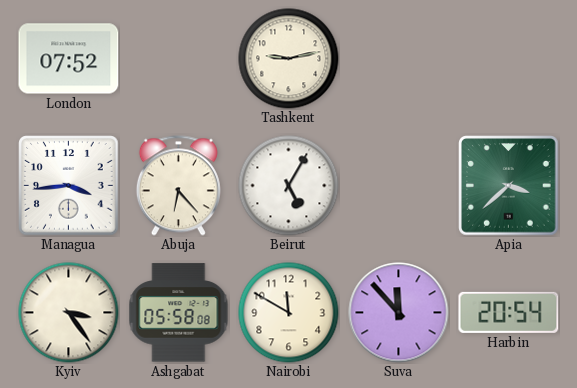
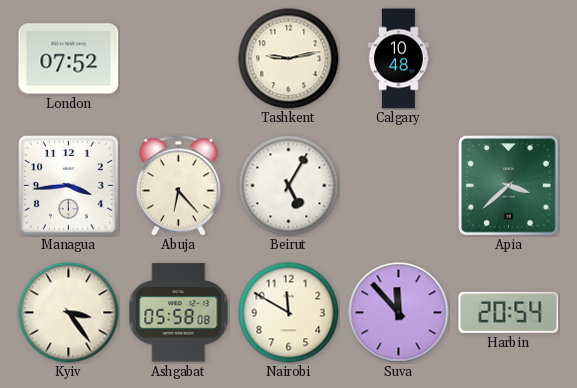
Calgary: none -> 10:48 (398, 59)
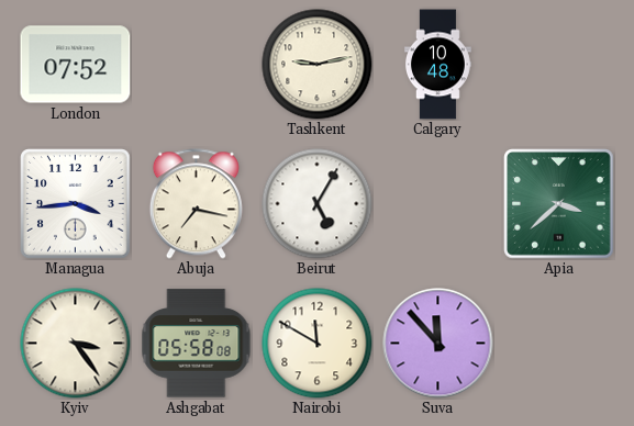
Abuja: 6:23 -> 7:17 (196, 204)
Harbin: 20:54 -> none (509, 312)
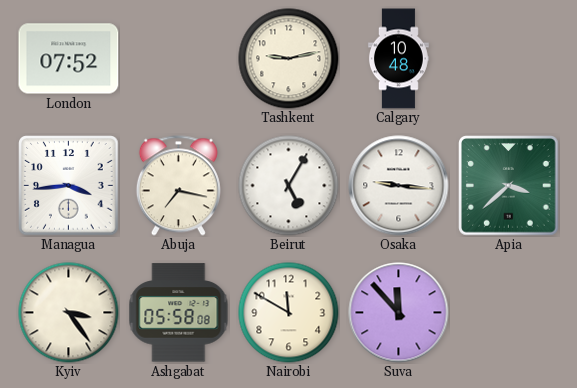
Osaka: none -> 9:16 (399, 186)
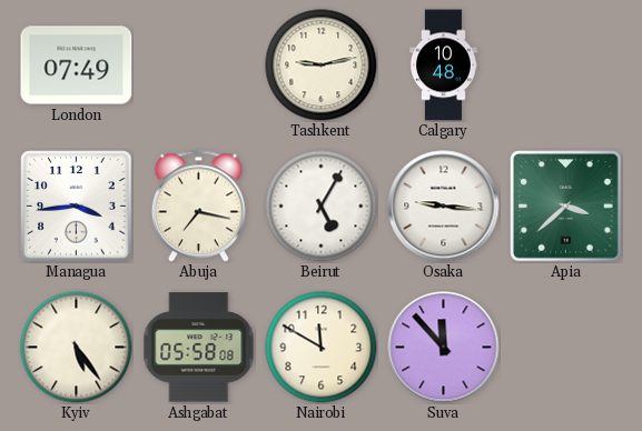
London: 07:52 -> 07:49 (77, 66)
Kyiv: 3:24 -> 5:24 (77, 348)
